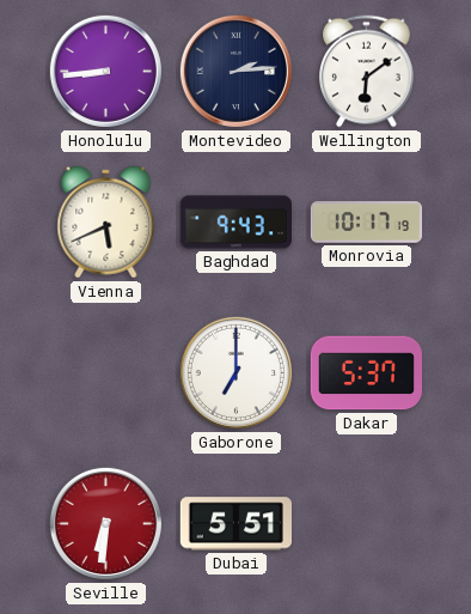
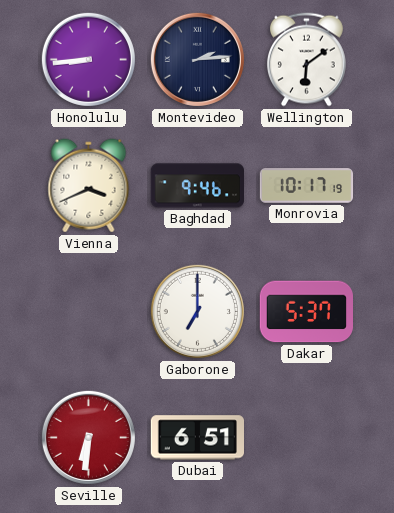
Vienna: 5:41 -> 3:41 (89, 186)
Baghdad: 9:43 -> 9:46 (197, 186)
Dubai: 5:51 -> 6:51 (197, 438)
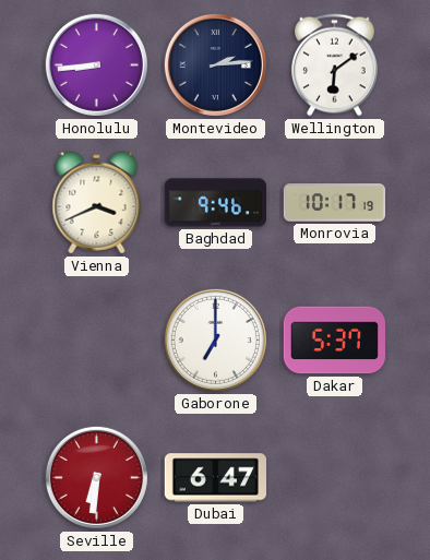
Dubai: 6:51 -> 6:47 (215, 478)
